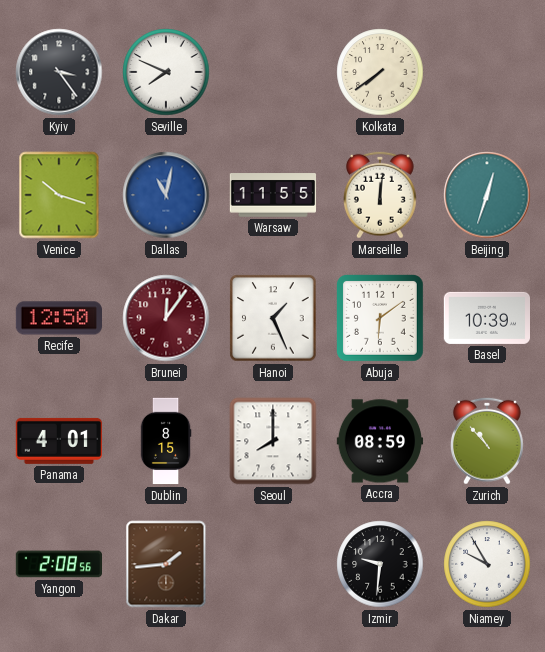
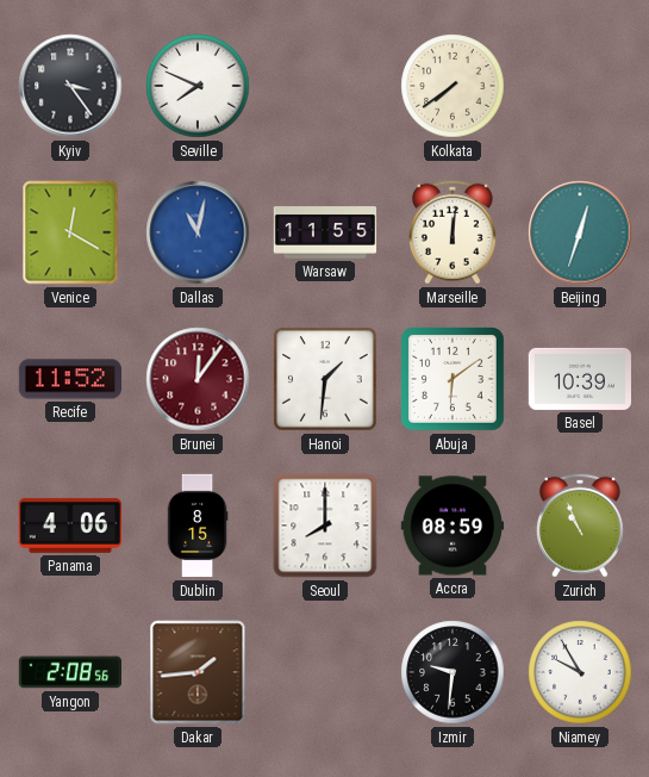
Venice: 10:18 -> 12:20 (70, 232)
Recife: 12:50 -> 11:52 (69, 379)
Hanoi: 1:26 -> 1:31 (325, 379)
Panama: 4:01 -> 4:06 (69, 526)
Zurich: 10:53 -> 10:56 (580, 526)
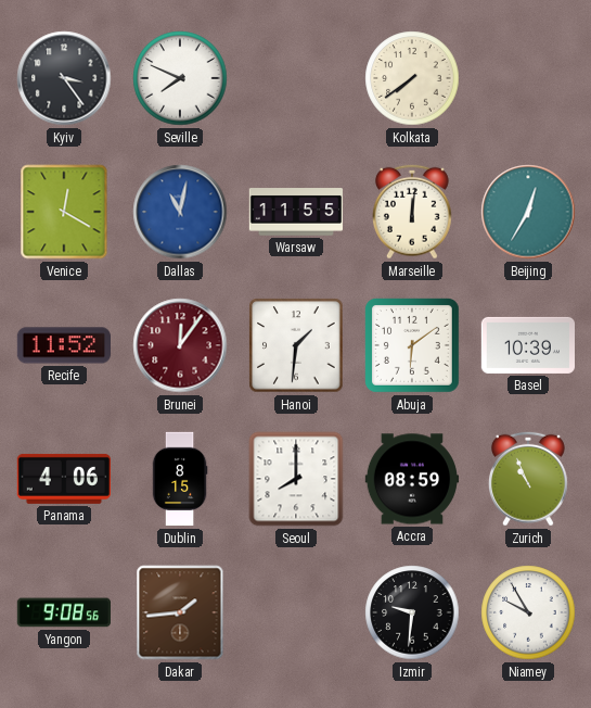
Beijing: 12:33 -> 12:35 (528, 212)
Yangon: 2:08 -> 9:08 (63, 612)
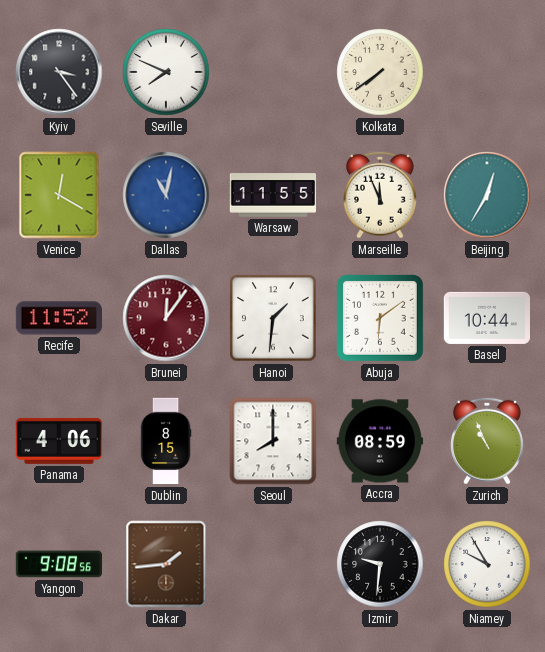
Marseille: 12:01 -> 11:56 (380, 195)
Basel: 10:39 -> 10:44 (486, 318)
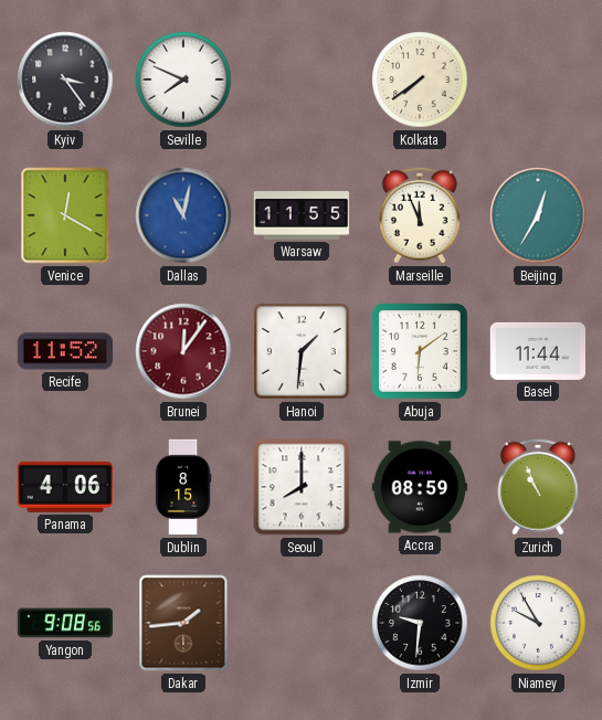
Basel: 10:44 -> 11:44 (537, 351)
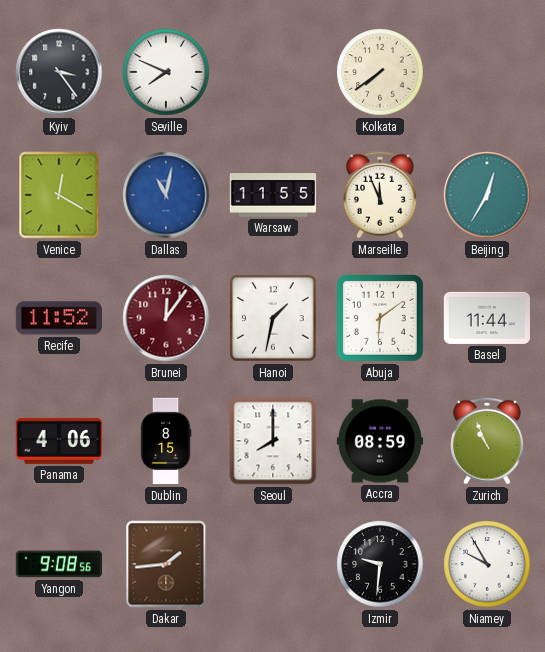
Hanoi: 1:31 -> 1:32 (273, 318)
